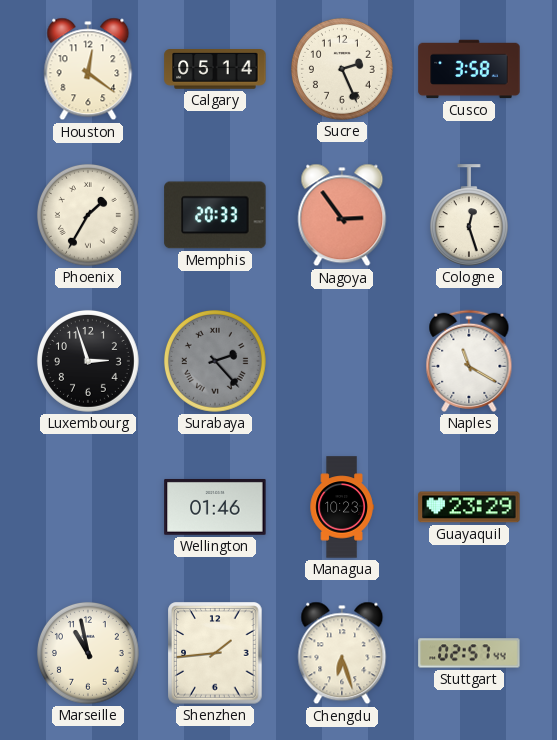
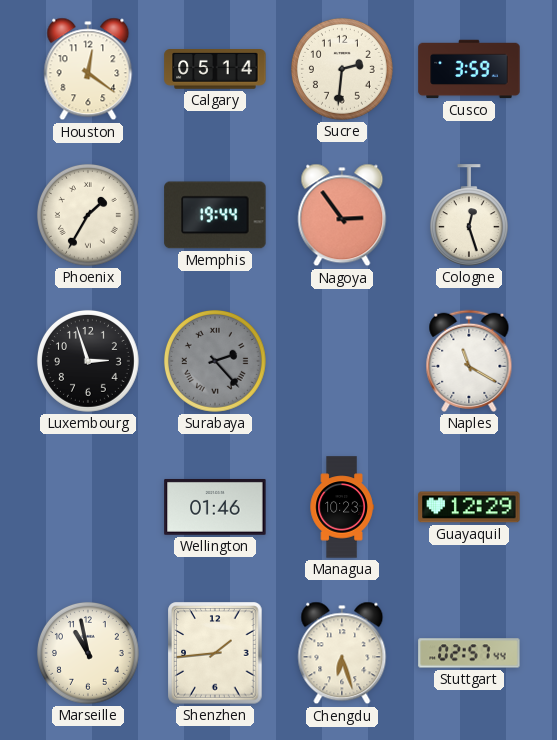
Sucre: 2:26 -> 2:31 (342, 69)
Cusco: 3:58 -> 3:59 (469, 69)
Memphis: 20:33 -> 19:44 (215, 215)
Guayaquil: 23:29 -> 12:29 (469, 507)
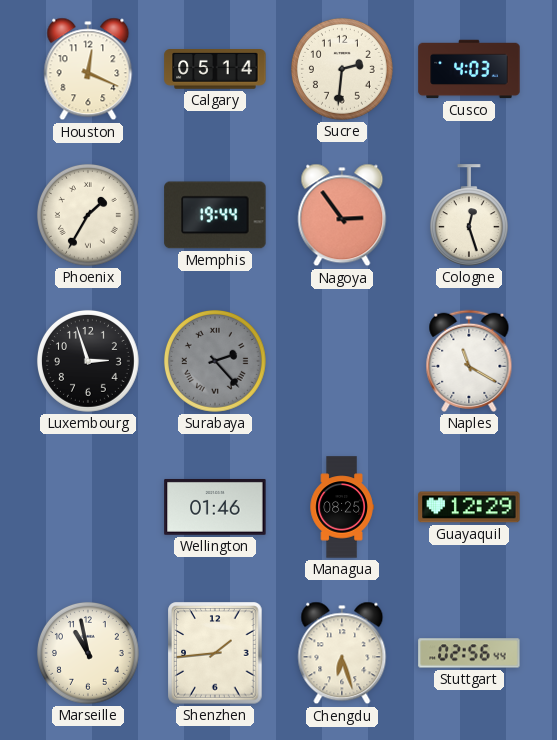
Houston: 12:21 -> 12:19 (88, 69)
Cusco: 3:59 -> 4:03 (469, 69)
Managua: 10:23 -> 08:25 (342, 507)
Stuttgart: 02:57 -> 02:56 (469, 653)
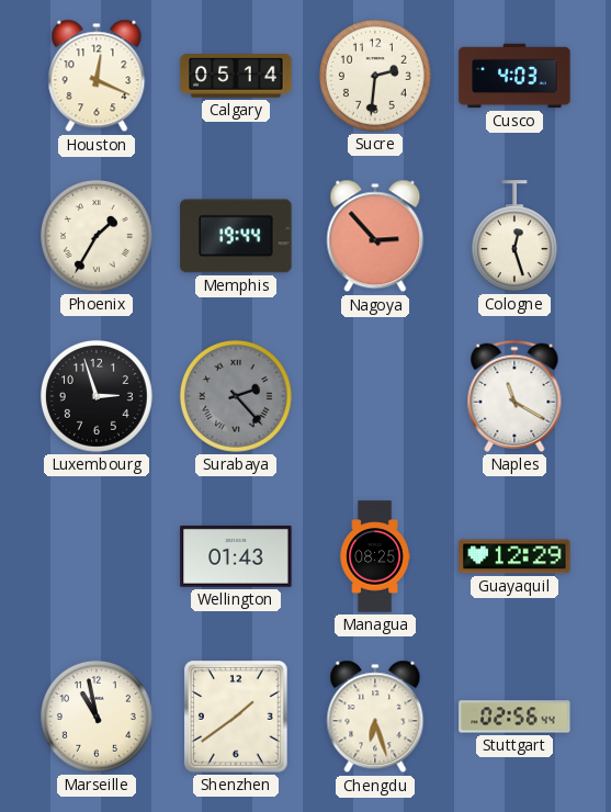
Nagoya: 2:54 -> 2:53 (375, 236)
Wellington: 01:46 -> 01:43 (236, 556)
Shenzhen: 1:44 -> 1:39 (236, 717)
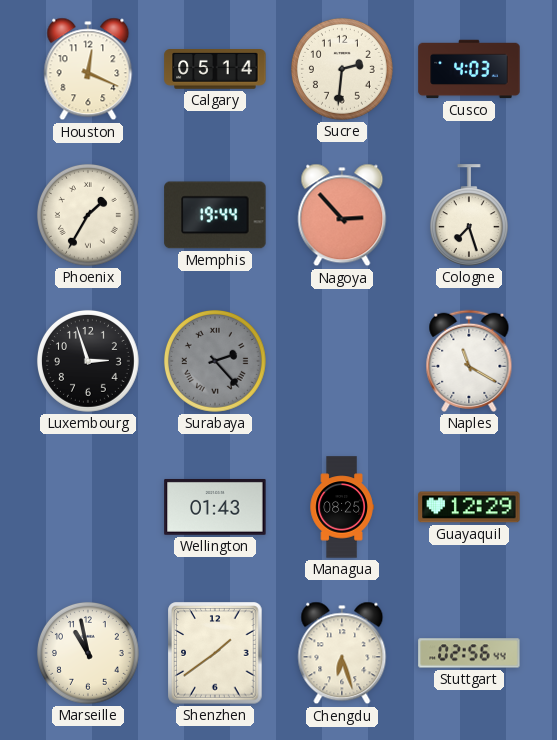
Cologne: 12:27 -> 7:27 (469, 215)
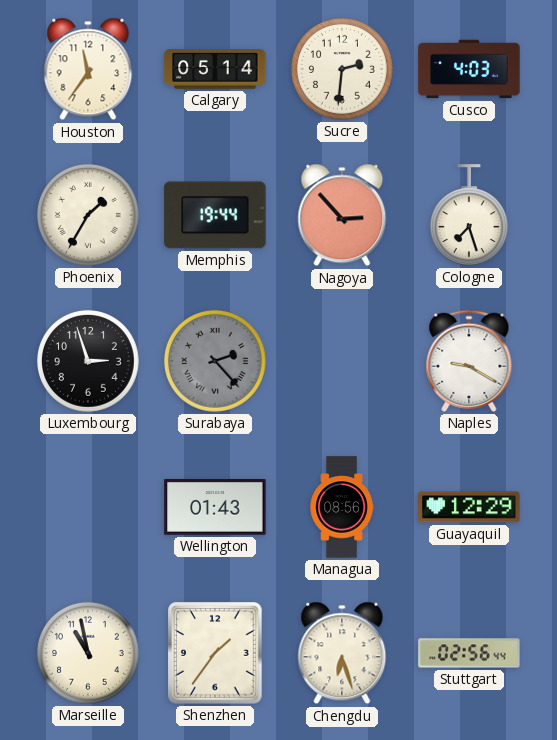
Houston: 12:19 -> 11:36 (88, 69)
Naples: 11:20 -> 9:20 (469, 361)
Managua: 08:25 -> 08:56 (342, 507)
Shenzhen: 1:39 -> 1:36 (215, 653)
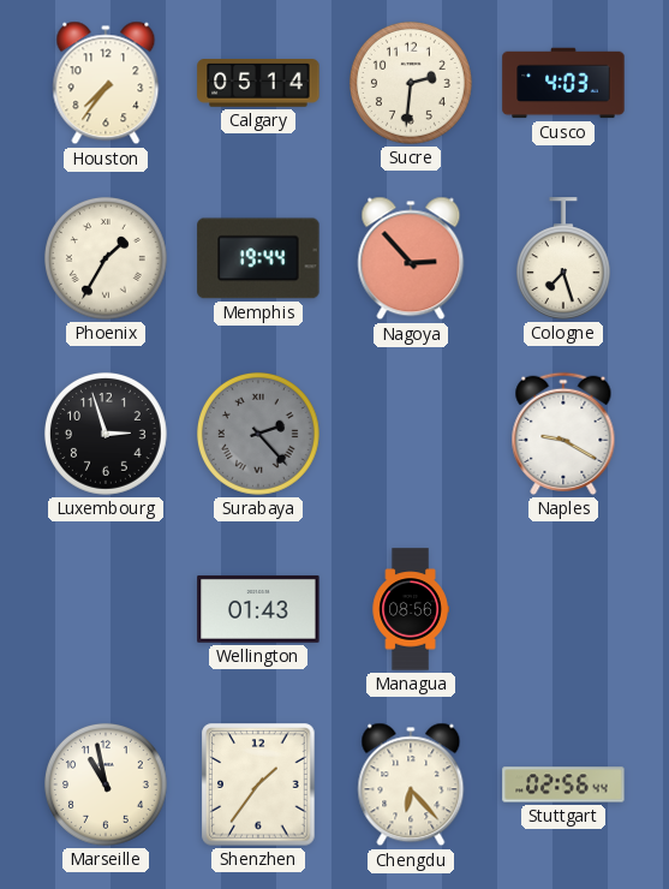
Houston: 11:36 -> 7:36 (106, 83)
Guayaquil: 12:29 -> none (469, 507)
Chengdu: 6:27 -> 6:23 (411, 784)
